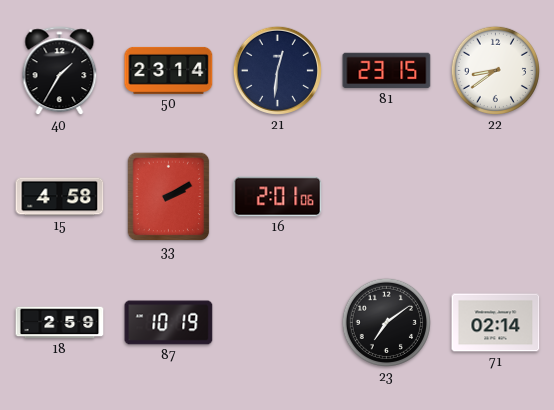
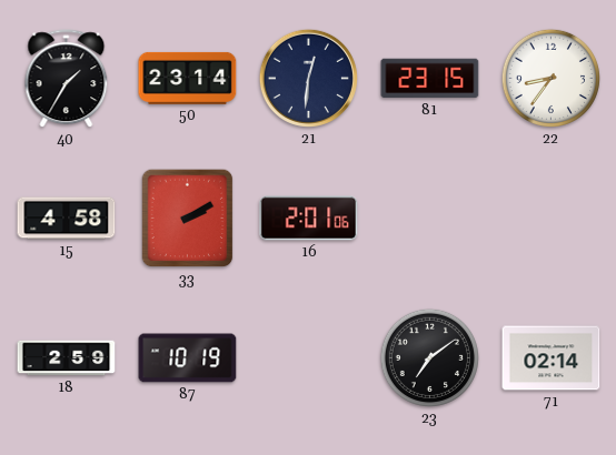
22: 8:39 -> 8:36 (550, 78)
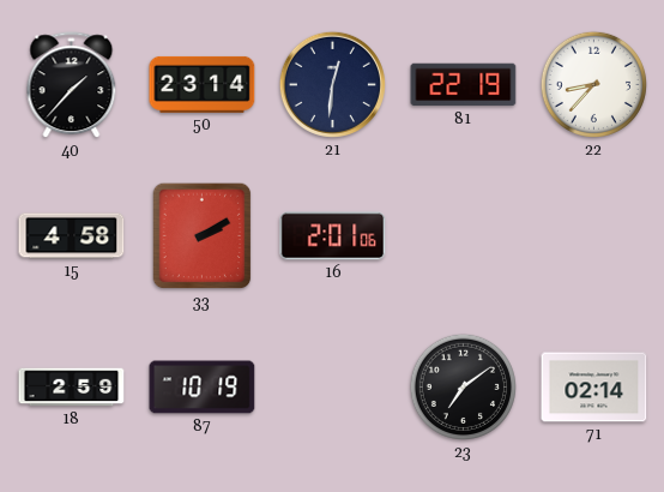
40: 1:35 -> 1:37 (72, 85)
81: 23:15 -> 22:19 (464, 85)
22: 8:36 -> 8:37 (593, 84)
